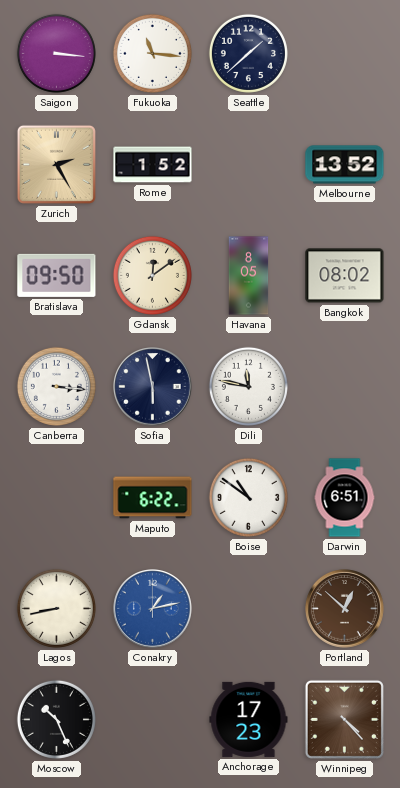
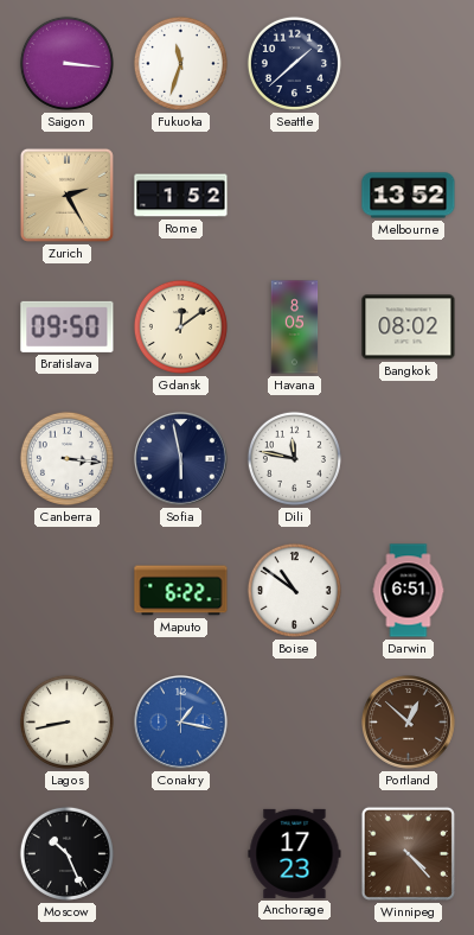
Fukuoka: 11:16 -> 11:33 (180, 63)
Conakry: 1:13 -> 1:17 (181, 723)
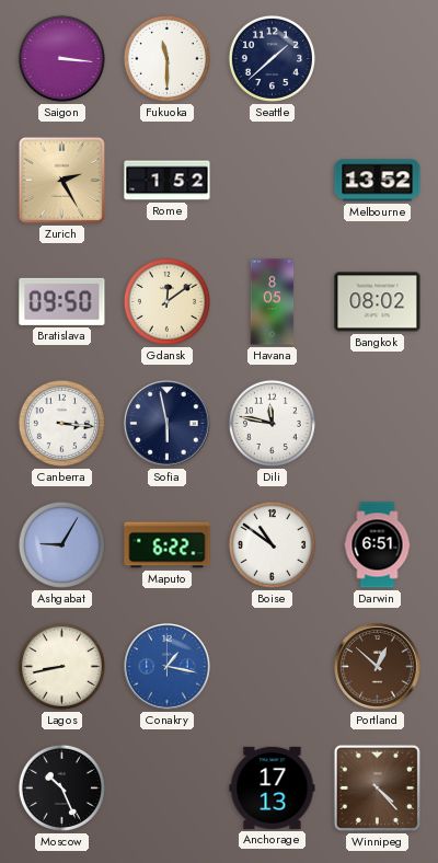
Fukuoka: 11:33 -> 11:30 (166, 58)
Ashgabat: none -> 9:05 (61, 544)
Anchorage: 17:23 -> 17:13 (273, 787)
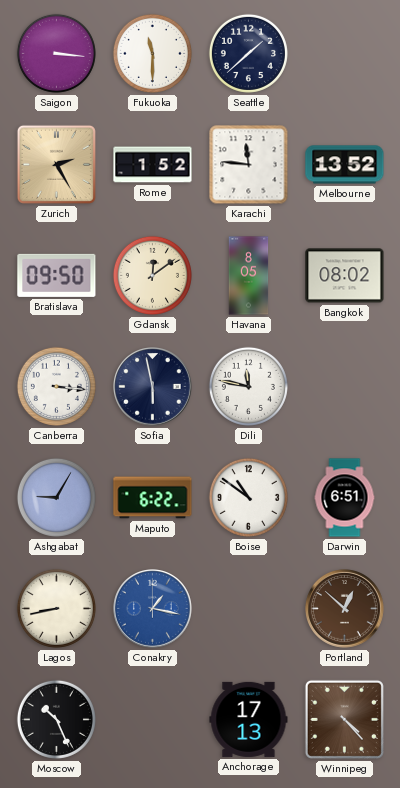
Karachi: none -> 11:46 (249, 165)
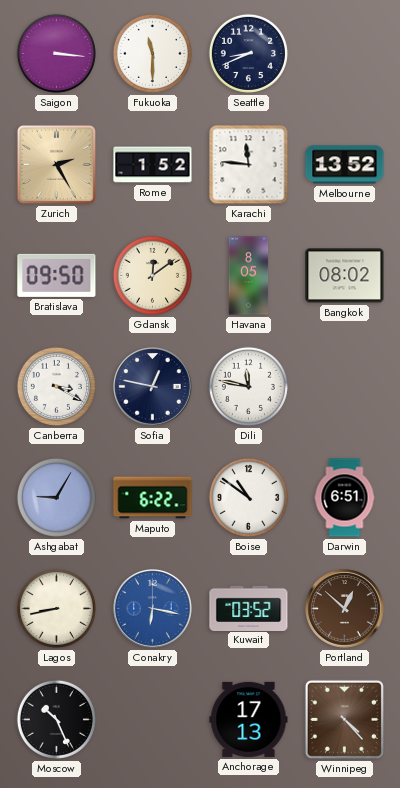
Seattle: 1:38 -> 8:41 (248, 53)
Canberra: 3:16 -> 3:20 (56, 386)
Sofia: 5:58 -> 12:47 (153, 387)
Conakry: 1:17 -> 6:17 (153, 609)
Kuwait: none -> 03:52 (249, 608)
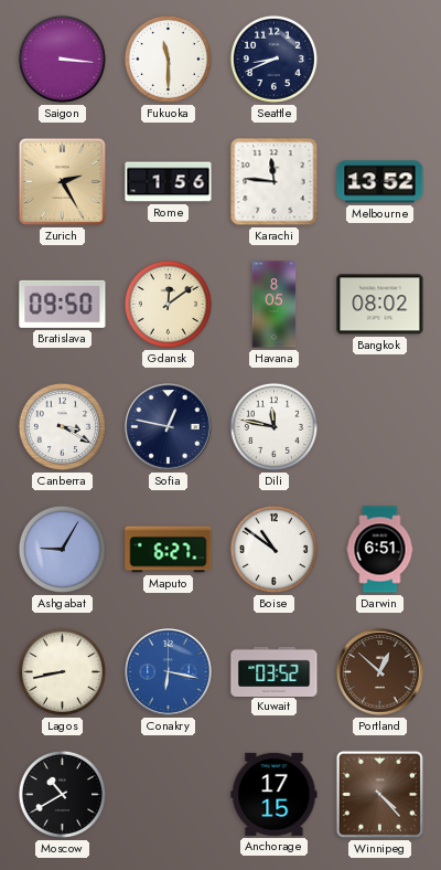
Rome: 1:52 -> 1:56 (169, 182)
Maputo: 6:22 -> 6:27 (169, 550)
Moscow: 10:26 -> 10:40 (62, 794)
Anchorage: 17:13 -> 17:15 (275, 794)
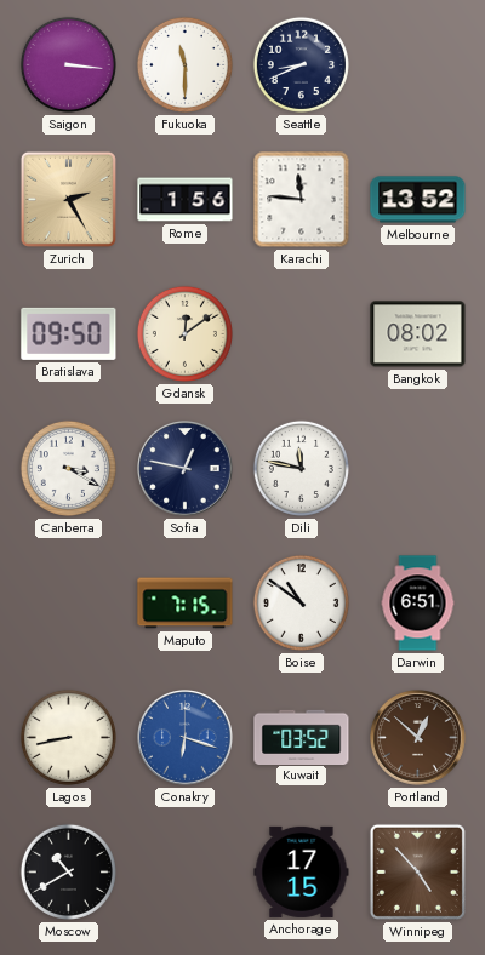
Havana: 8:05 -> none (275, 305)
Ashgabat: 9:05 -> none (62, 549)
Maputo: 6:27 -> 7:15 (186, 604)
Conakry: 6:17 -> 6:18 (186, 738)
Winnipeg: 4:23 -> 4:53 (417, 871)
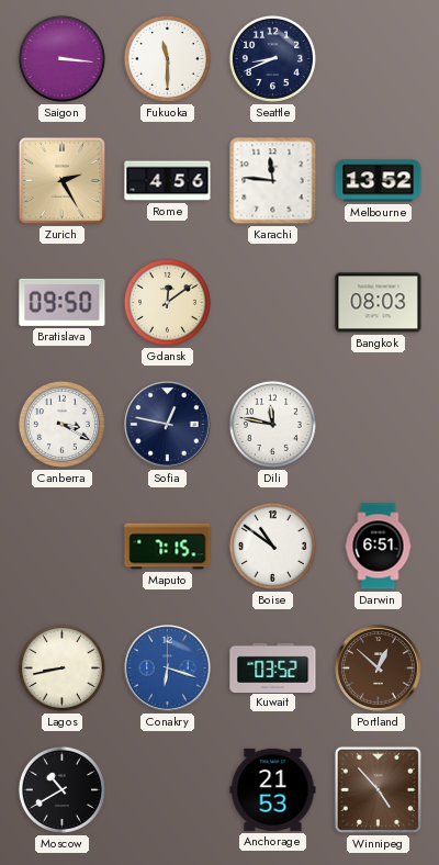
Rome: 1:56 -> 4:56 (168, 181)
Bangkok: 08:02 -> 08:03 (379, 303)
Anchorage: 17:15 -> 21:53 (273, 789)
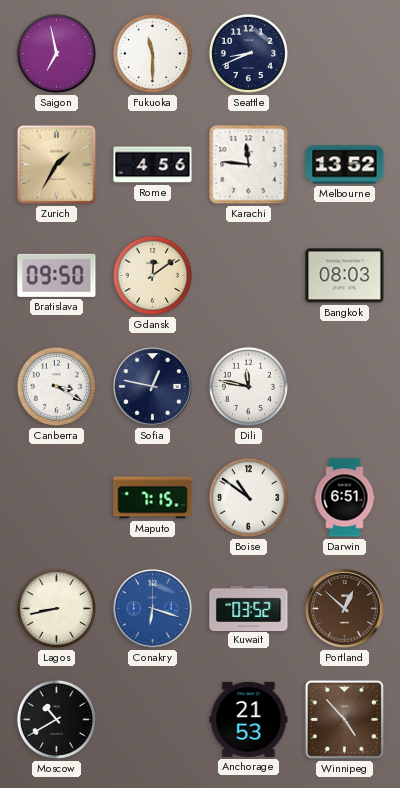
Saigon: 3:16 -> 6:58 (56, 53)
Zurich: 2:25 -> 1:35 (56, 164)
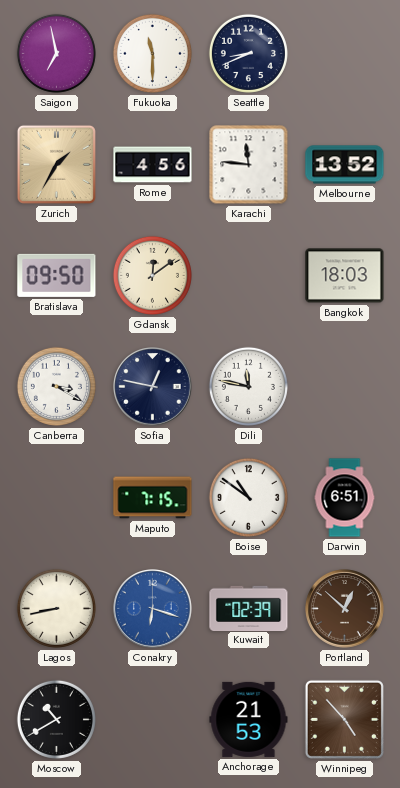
Bangkok: 08:03 -> 18:03 (345, 276)
Kuwait: 03:52 -> 02:39 (249, 608)
